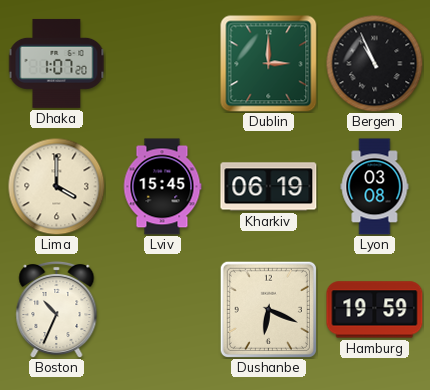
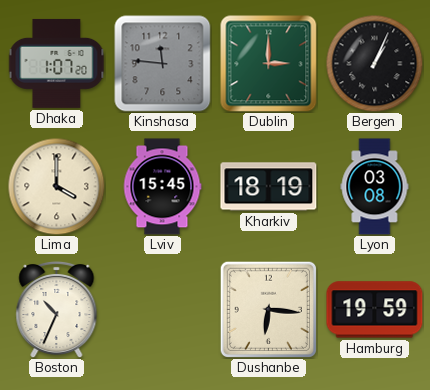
Kinshasa: none -> 11:46 (163, 64)
Bergen: 10:56 -> 1:04 (374, 63)
Kharkiv: 06:19 -> 18:19 (269, 187)
Dushanbe: 6:19 -> 6:16 (268, 309)
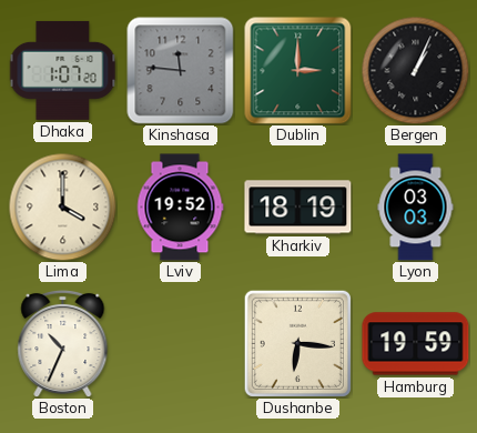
Lviv: 15:45 -> 19:52 (180, 208)
Lyon: 03:08 -> 03:03 (416, 208)
